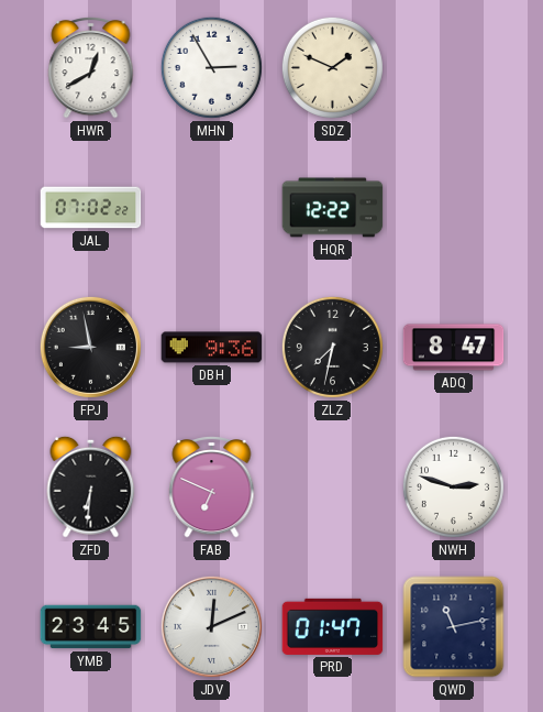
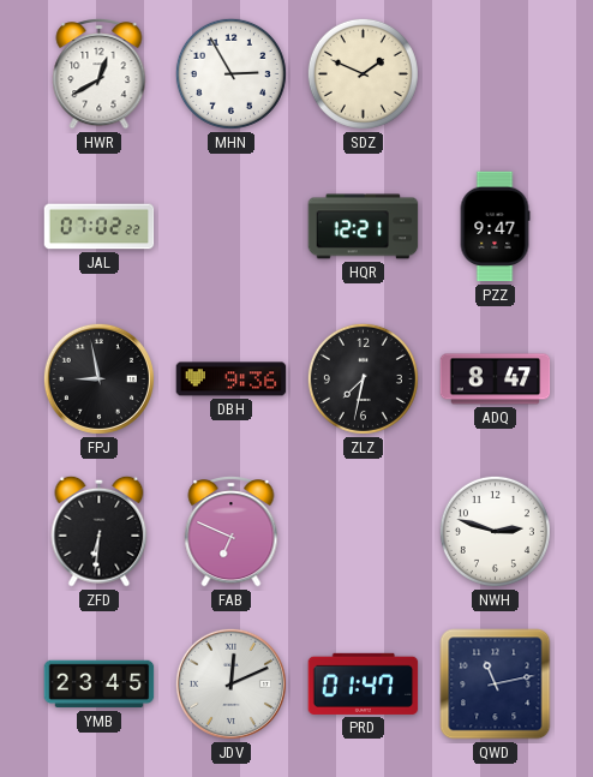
HQR: 12:22 -> 12:21 (364, 227)
PZZ: none -> 9:47 (495, 227)
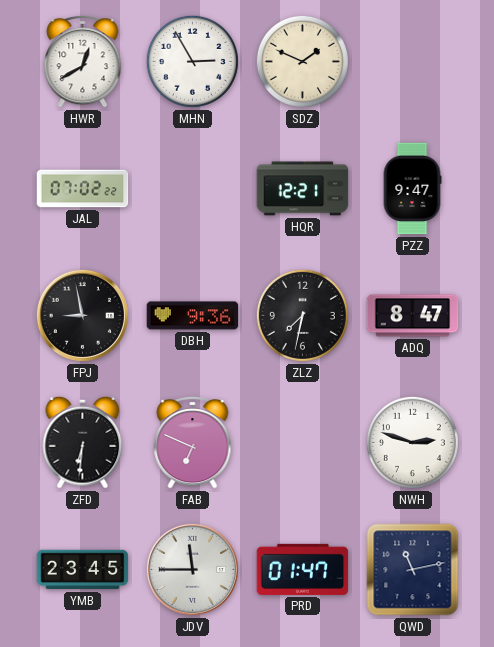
JDV: 12:11 -> 11:45 (192, 569)
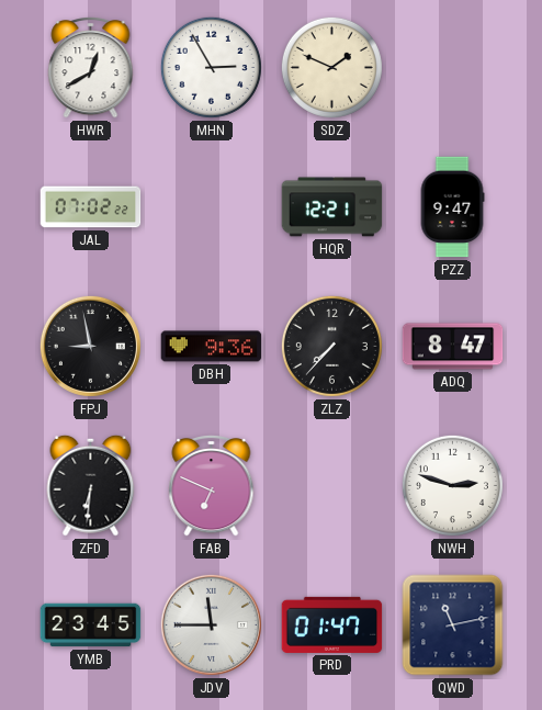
ZLZ: 7:32 -> 7:37 (331, 346)
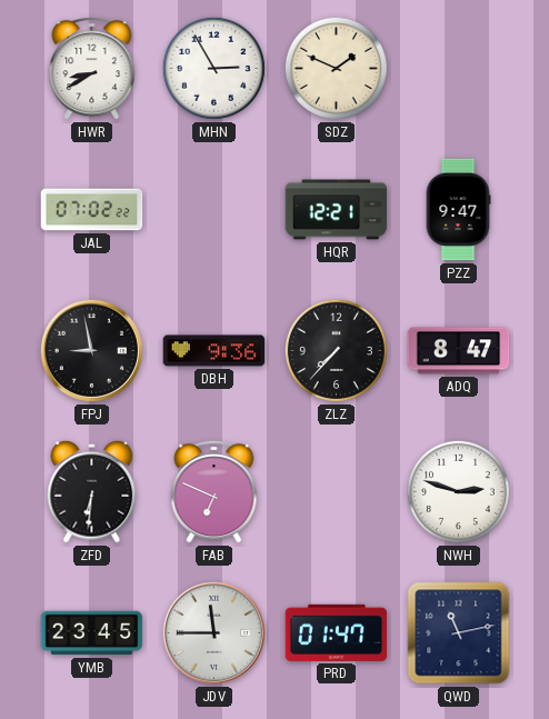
HWR: 12:40 -> 8:40 (92, 68)
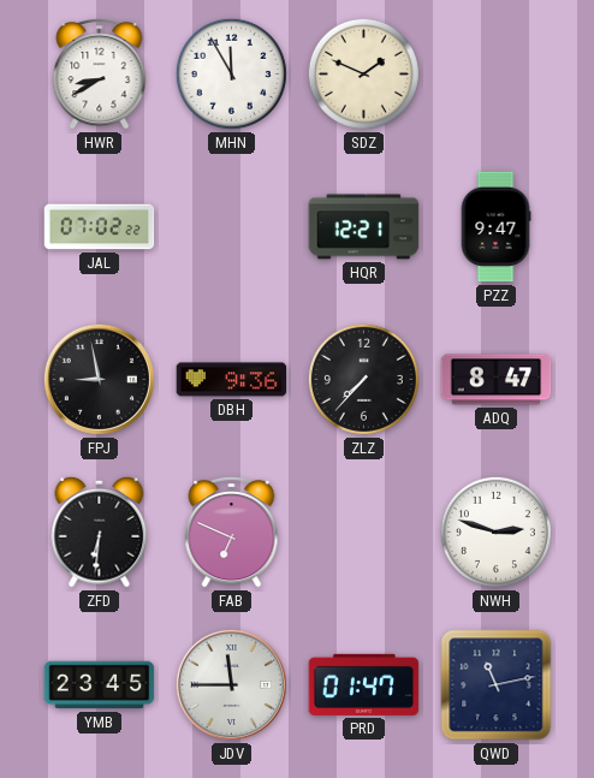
MHN: 2:55 -> 11:55 (231, 73)
